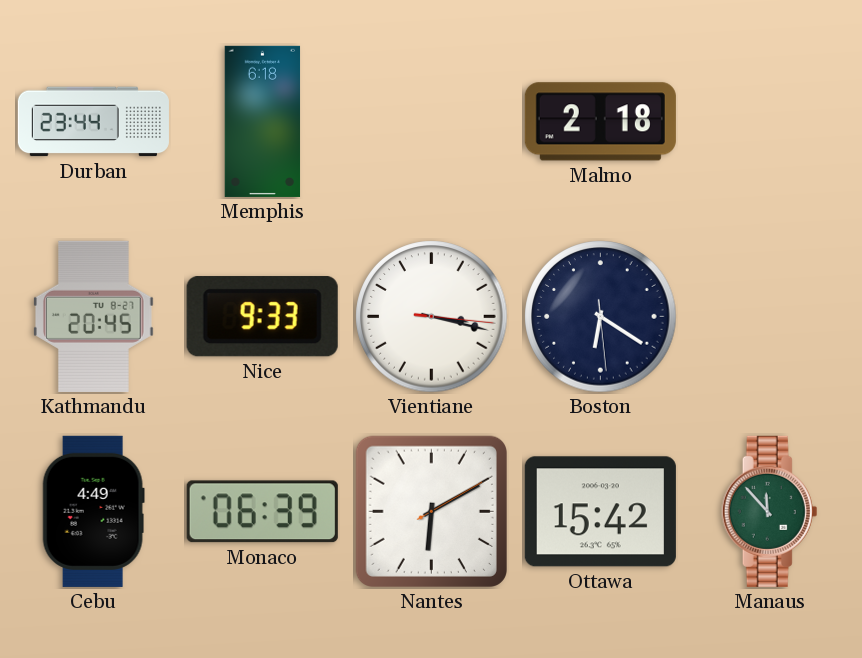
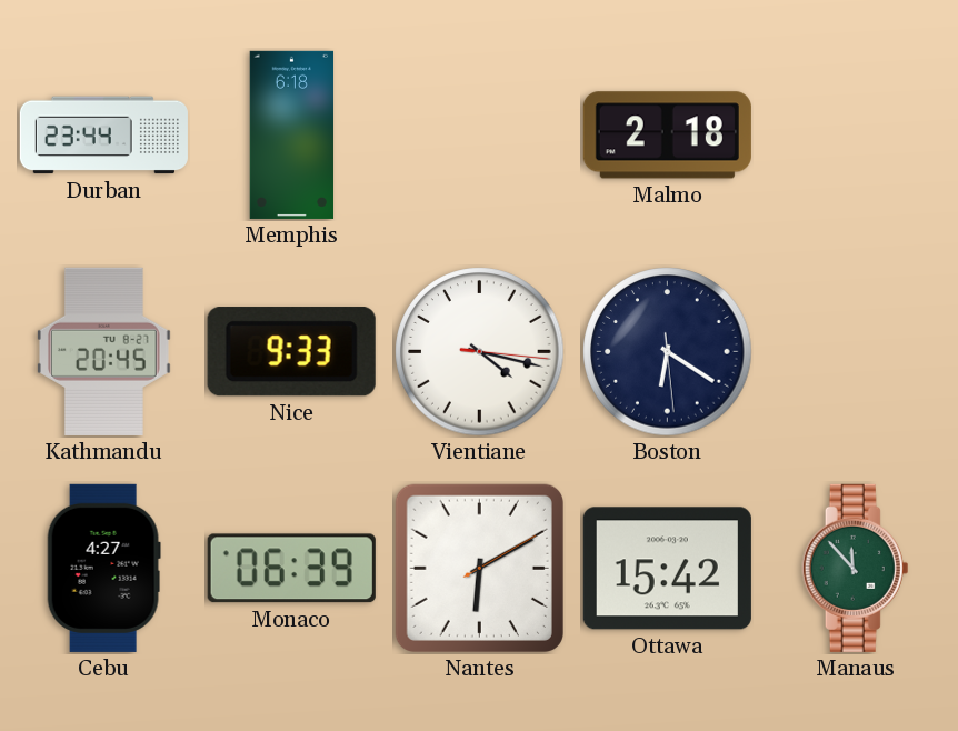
Vientiane: 3:17 -> 4:17 (480, 352)
Cebu: 4:49 -> 4:27 (103, 568)
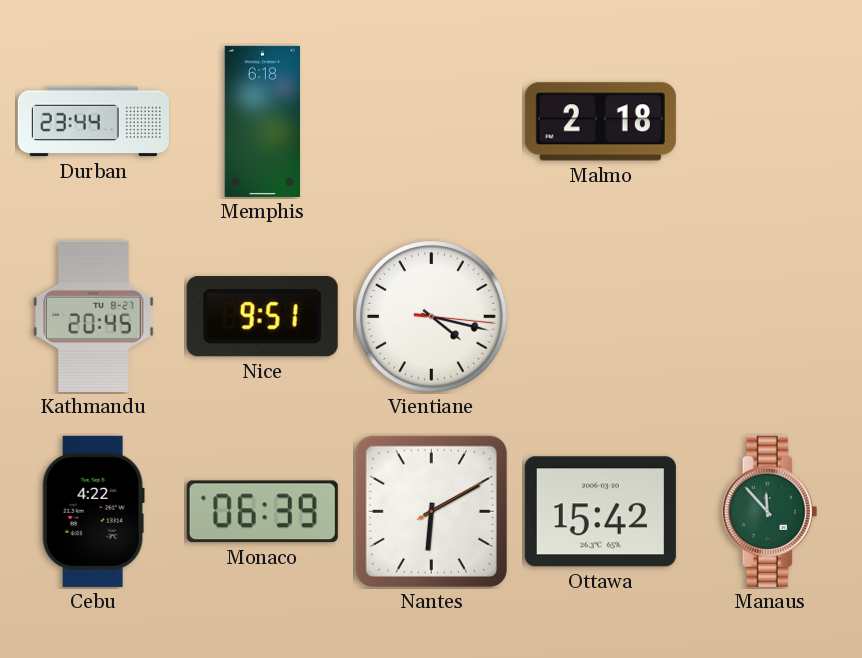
Nice: 9:33 -> 9:51 (262, 317)
Boston: 6:20 -> none (668, 352)
Cebu: 4:27 -> 4:22 (93, 511)
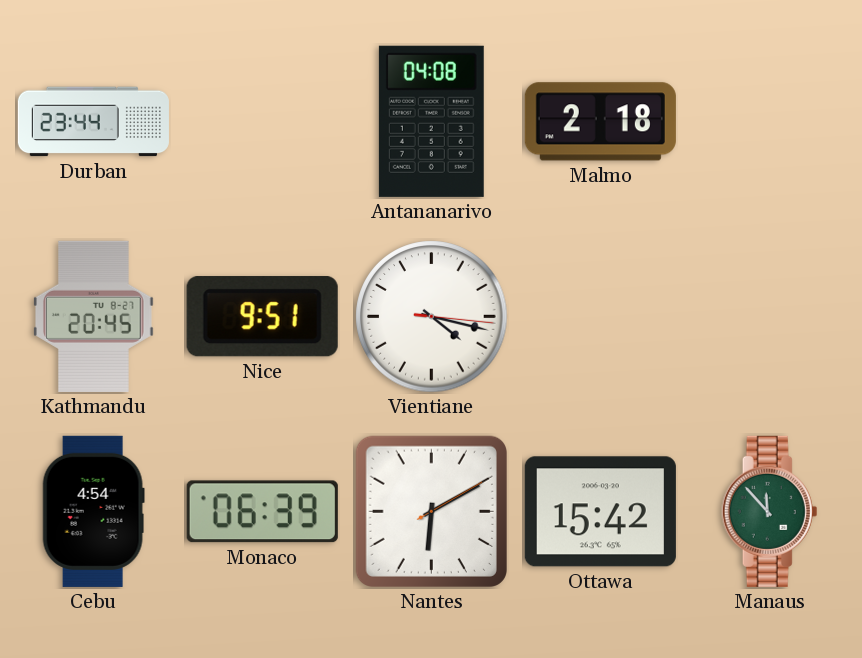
Memphis: 6:18 -> none (263, 121)
Antananarivo: none -> 04:08 (431, 121)
Cebu: 4:22 -> 4:54 (93, 511)
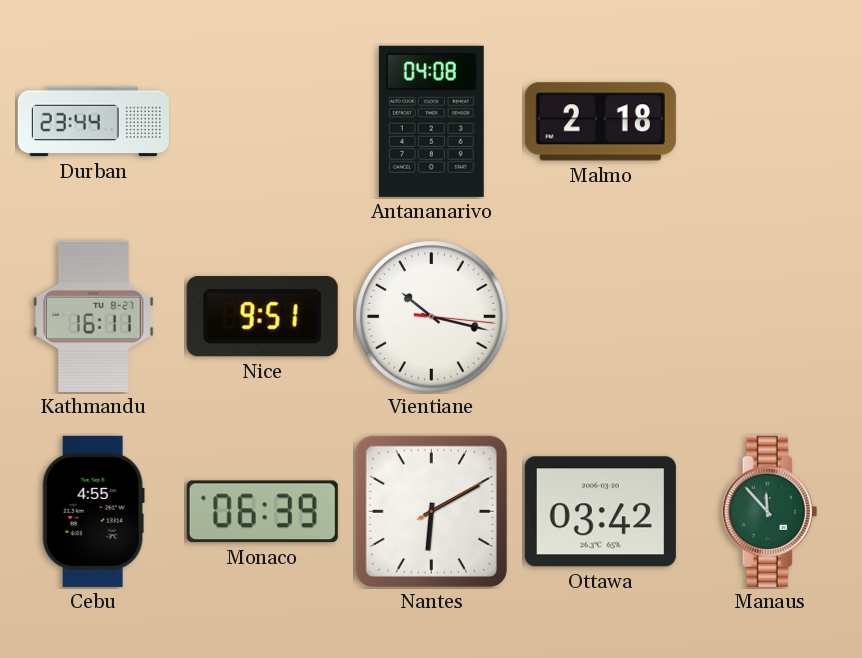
Kathmandu: 20:45 -> 16:11 (94, 316)
Vientiane: 4:17 -> 10:17 (432, 317)
Cebu: 4:54 -> 4:55 (93, 511)
Ottawa: 15:42 -> 03:42 (600, 512)
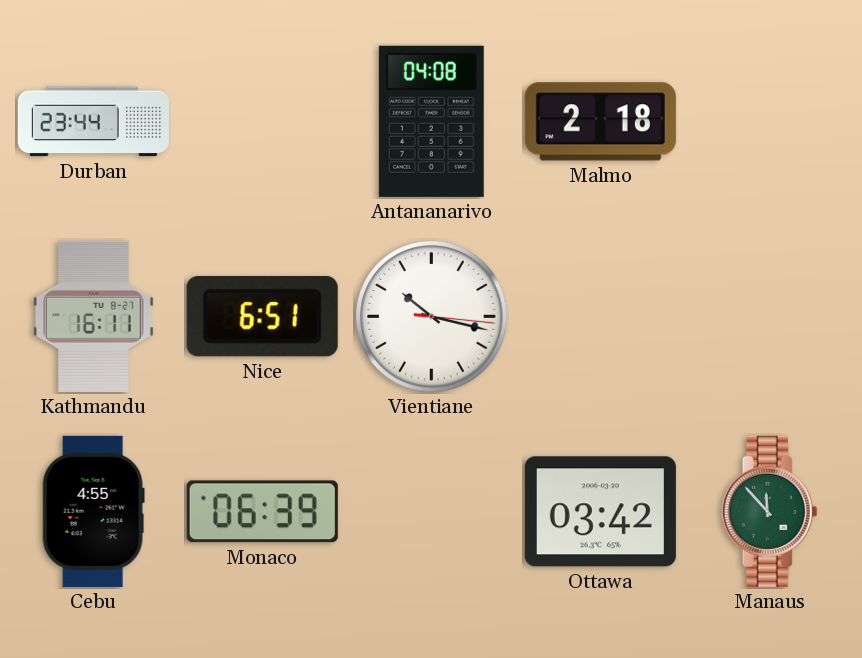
Nice: 9:51 -> 6:51 (262, 317)
Nantes: 6:10 -> none (431, 511)
